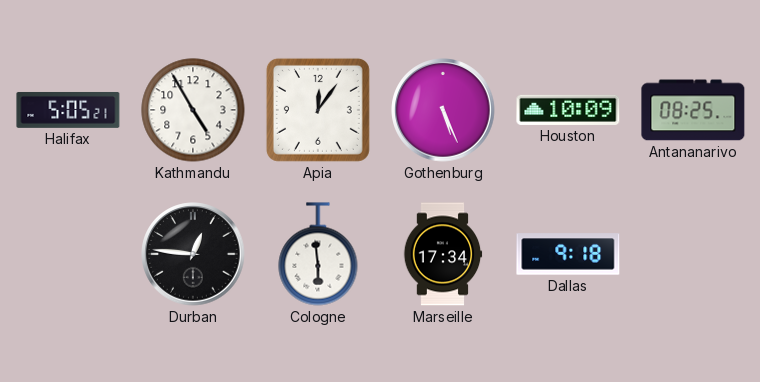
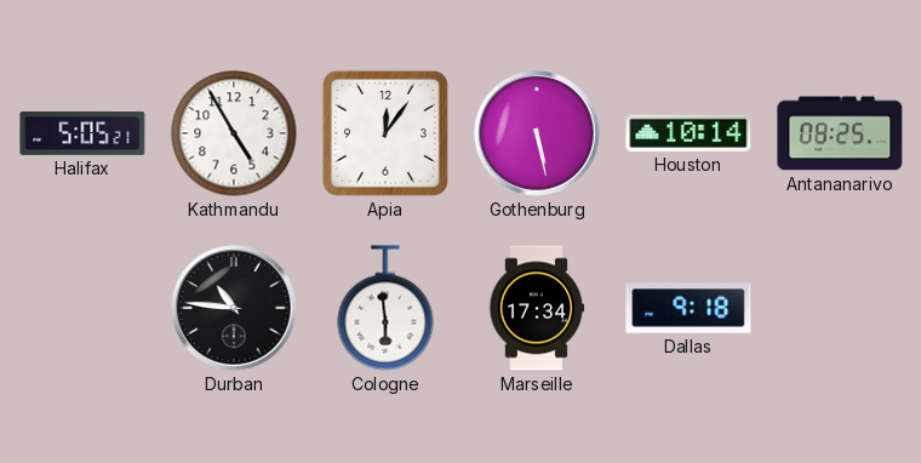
Gothenburg: 5:26 -> 5:28 (537, 133)
Houston: 10:09 -> 10:14 (688, 133)
Durban: 12:46 -> 10:46 (234, 308)
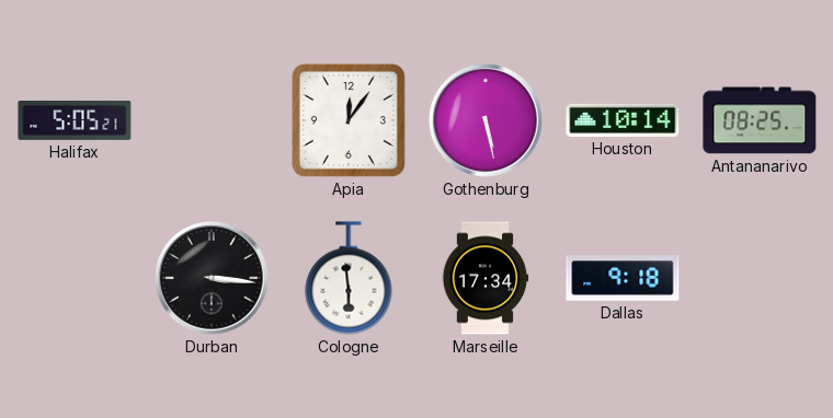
Kathmandu: 4:55 -> none (234, 133)
Durban: 10:46 -> 3:16 (212, 278)
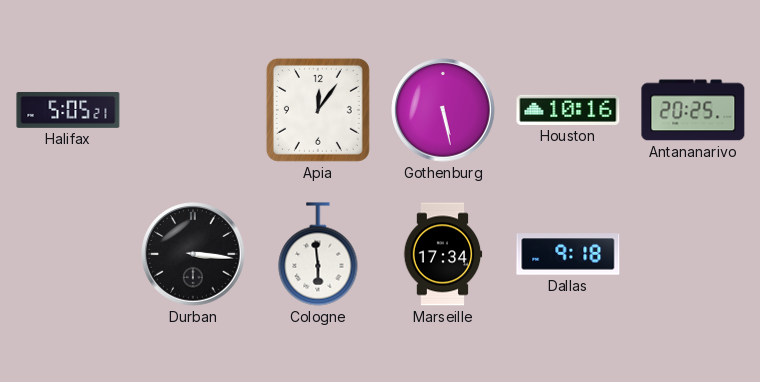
Houston: 10:14 -> 10:16 (568, 110)
Antananarivo: 08:25 -> 20:25 (693, 110)
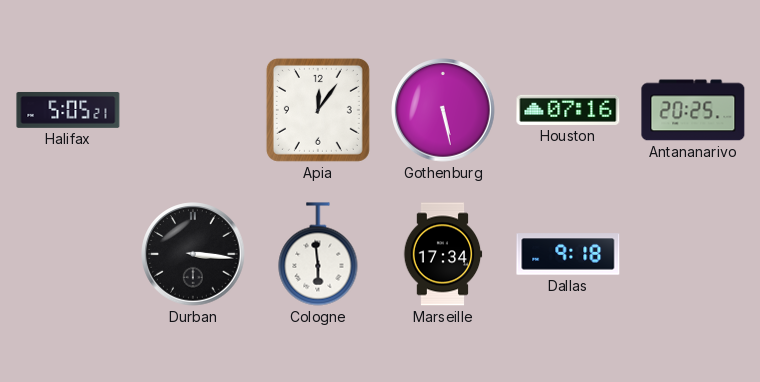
Houston: 10:16 -> 07:16 (568, 110)
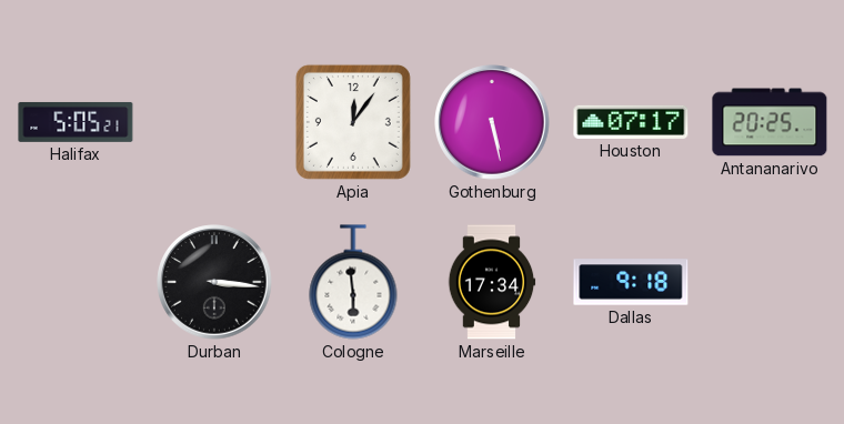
Houston: 07:16 -> 07:17 (631, 122)
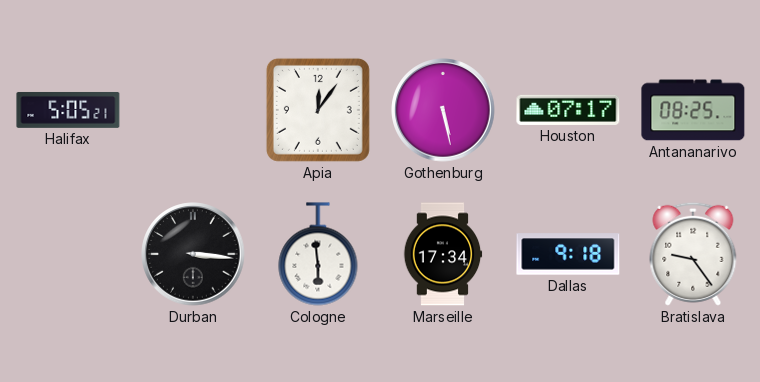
Antananarivo: 20:25 -> 08:25 (693, 110)
Bratislava: none -> 9:24 (693, 254)
